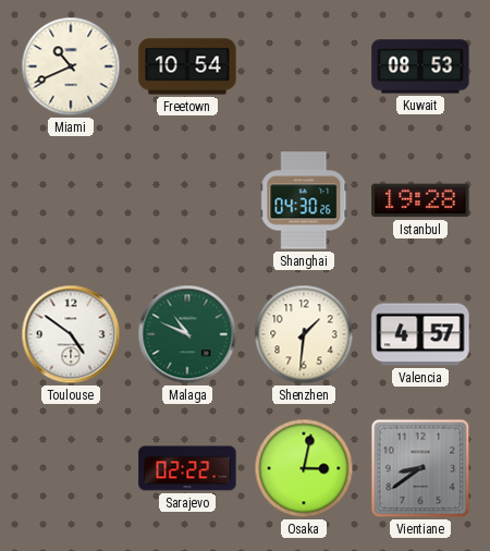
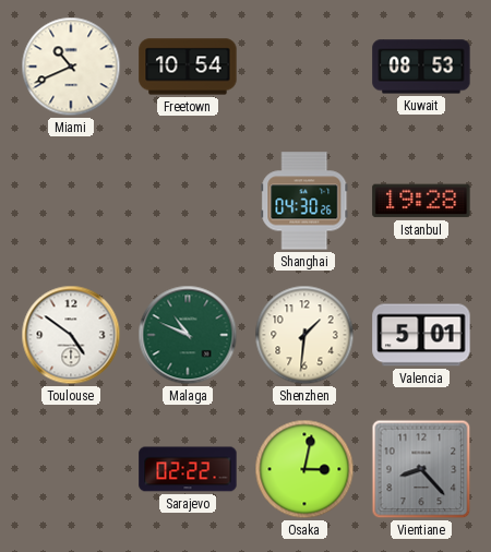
Valencia: 4:57 -> 5:01 (421, 335)
Vientiane: 8:39 -> 8:23 (421, 469)
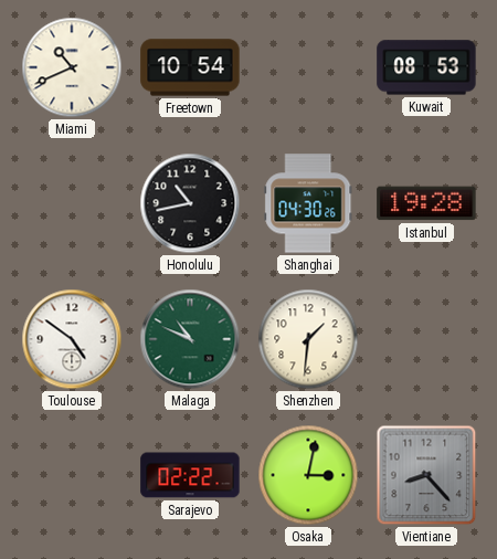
Honolulu: none -> 10:43 (190, 203)
Valencia: 5:01 -> none (421, 335)
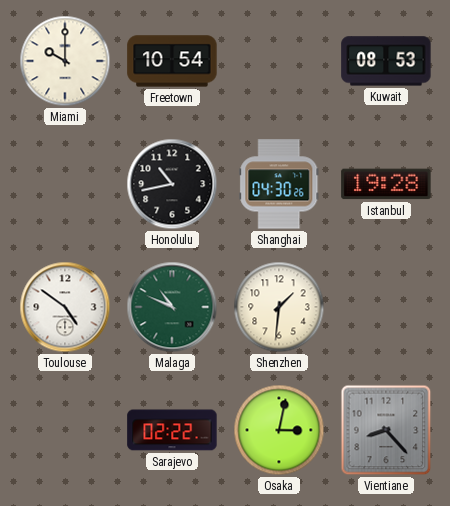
Miami: 10:41 -> 10:00 (65, 61)
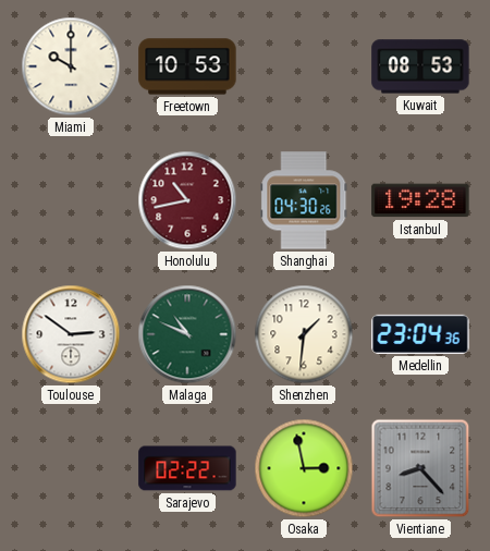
Freetown: 10:54 -> 10:53 (187, 66)
Honolulu dial: black -> burgundy (187, 200)
Toulouse: 4:51 -> 2:51 (71, 334)
Medellin: none -> 23:04 (420, 334)
Osaka: 3:02 -> 2:58 (304, 468)
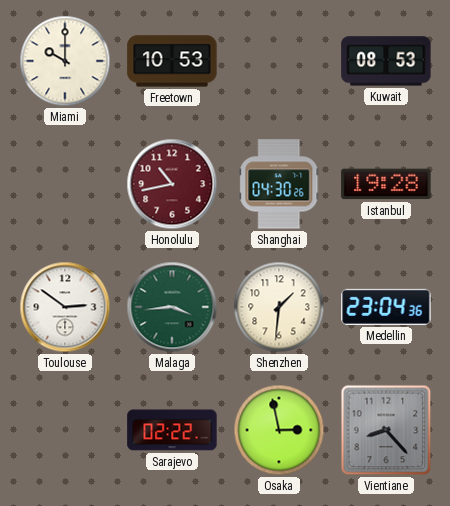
Malaga: 10:49 -> 3:44 (172, 307)
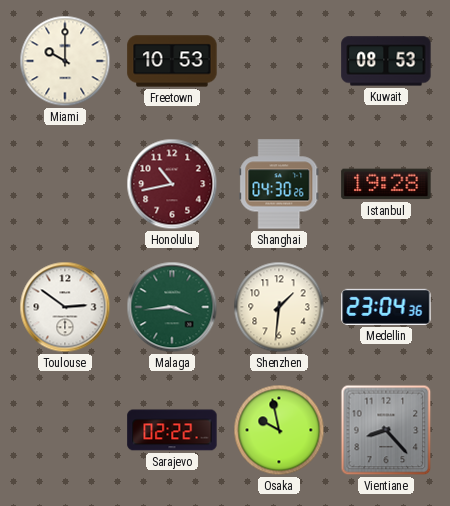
Osaka: 2:58 -> 9:58 (279, 430)
